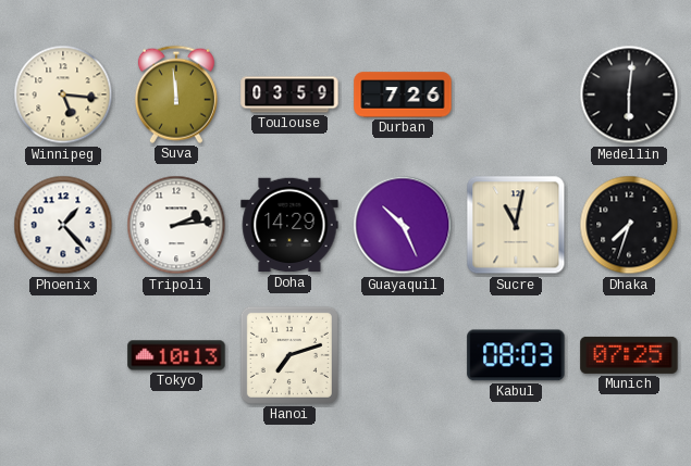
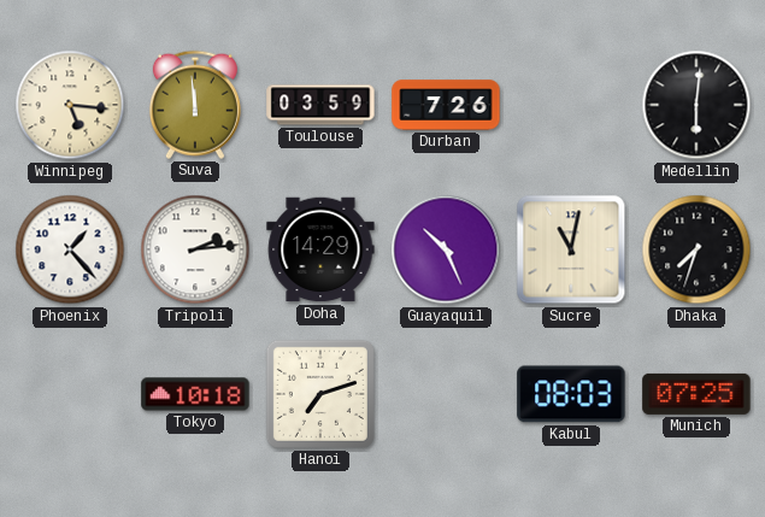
Tokyo: 10:13 -> 10:18 (195, 394)
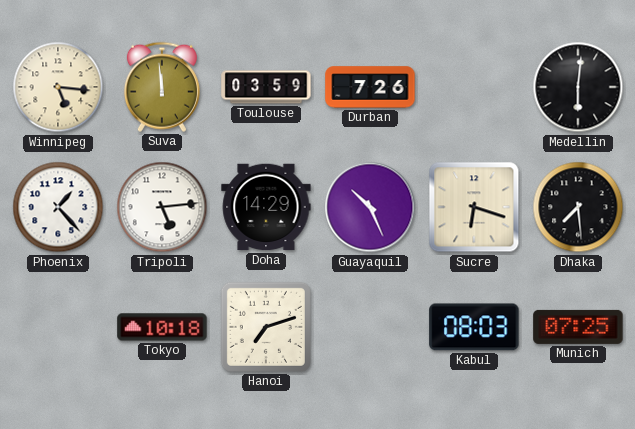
Tripoli: 2:14 -> 5:14 (162, 207)
Sucre: 11:02 -> 6:18 (474, 207)
Dhaka: 7:33 -> 7:29 (578, 207)
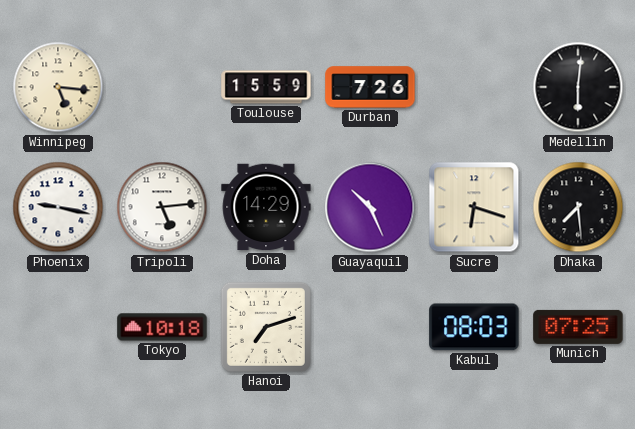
Suva: 11:59 -> none (162, 87)
Toulouse: 03:59 -> 15:59 (266, 87)
Phoenix: 1:23 -> 9:17 (58, 207)
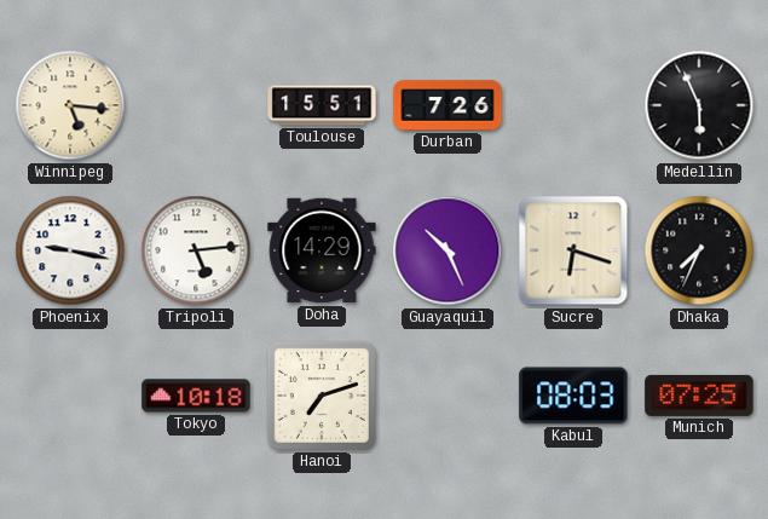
Toulouse: 15:59 -> 15:51 (322, 105)
Medellin: 6:01 -> 5:56 (699, 105)
Dhaka: 7:29 -> 7:34 (699, 250)
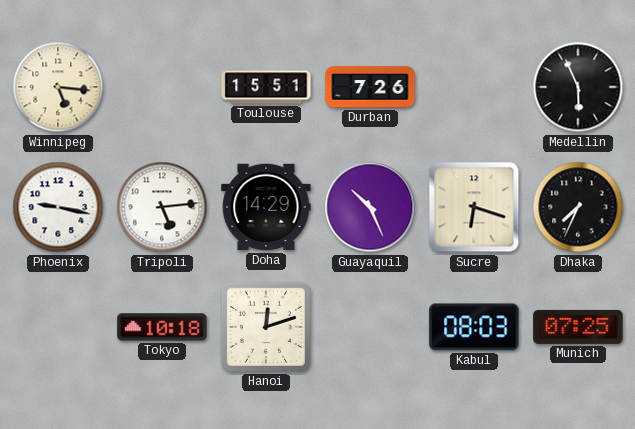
Hanoi: 7:12 -> 12:12 (266, 327)
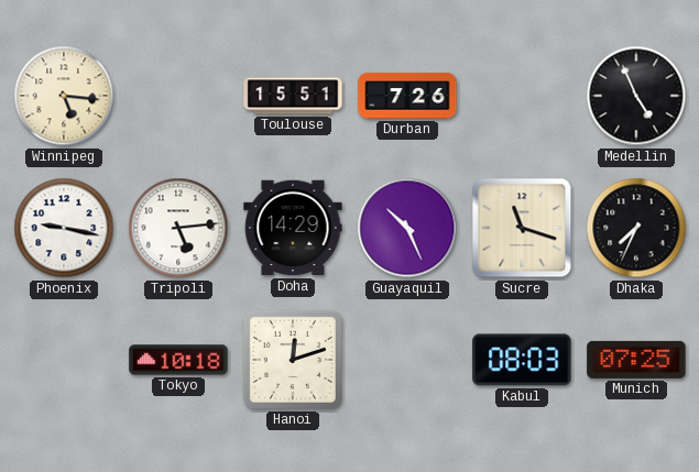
Medellin: 5:56 -> 4:56 (636, 96)
Sucre: 6:18 -> 11:18 (522, 228)
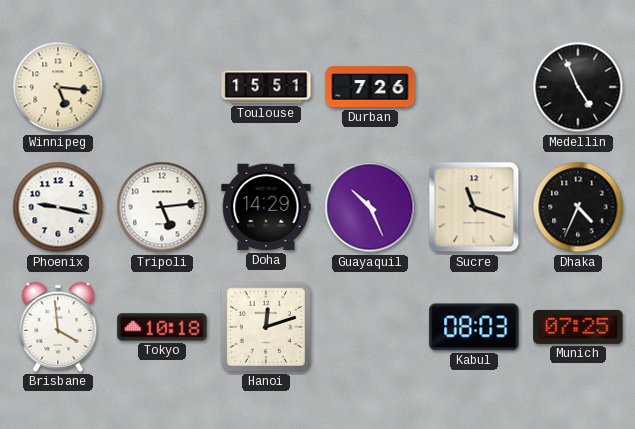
Dhaka: 7:34 -> 4:34 (578, 207)
Brisbane: none -> 3:59 (58, 327)
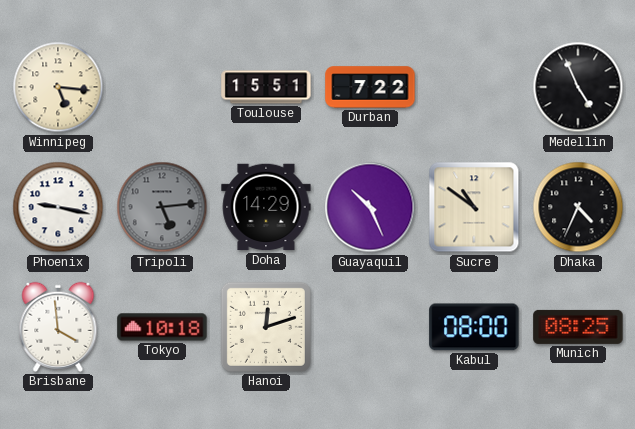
Durban: 7:26 -> 7:22 (370, 87)
Tripoli dial: white -> grey (162, 207)
Sucre: 11:18 -> 10:51 (474, 207)
Kabul: 08:03 -> 08:00 (474, 327)
Munich: 07:25 -> 08:25 (578, 327)
